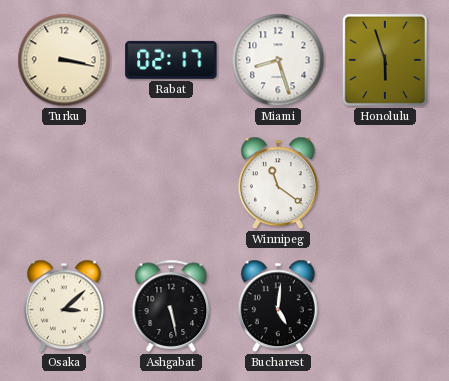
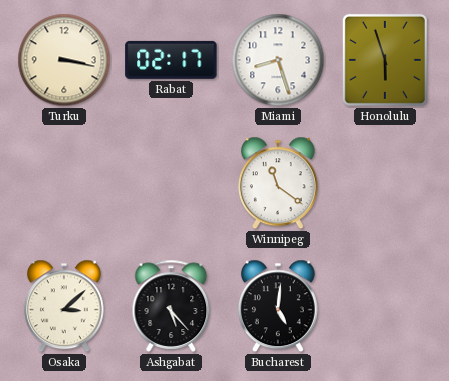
Ashgabat: 5:28 -> 5:23 (171, 306)
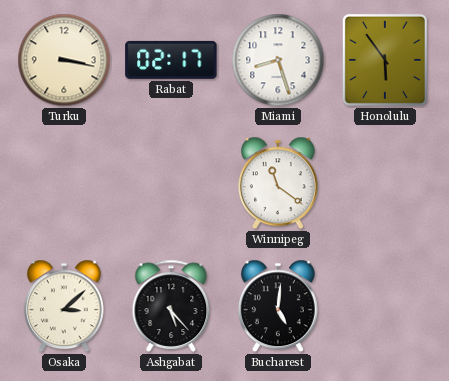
Honolulu: 5:57 -> 5:54 (385, 60)
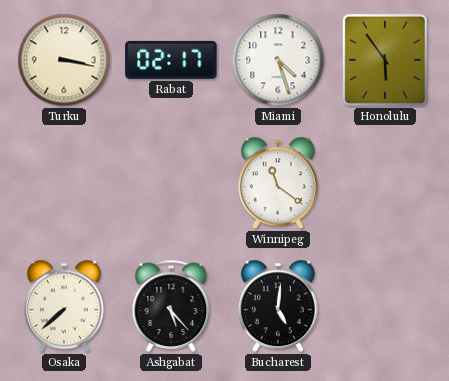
Miami: 8:27 -> 4:27 (278, 60)
Osaka: 3:08 -> 7:38 (64, 306)
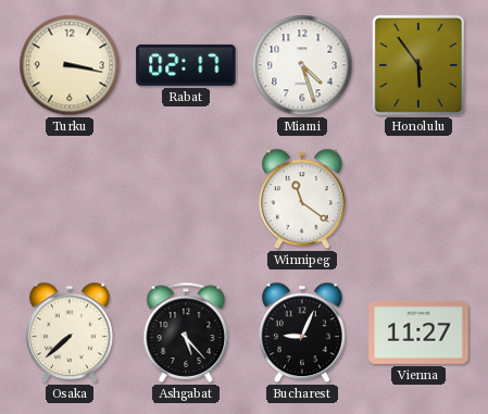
Bucharest: 5:01 -> 9:04 (302, 333)
Vienna: none -> 11:27 (418, 333)
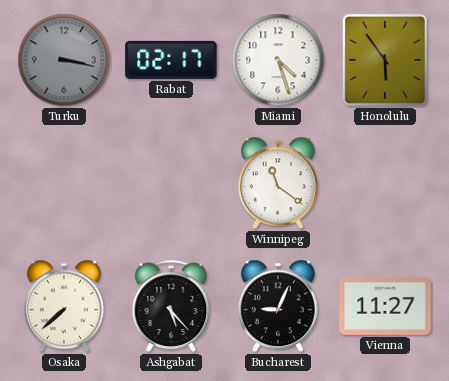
Turku dial: cream -> grey (64, 60)
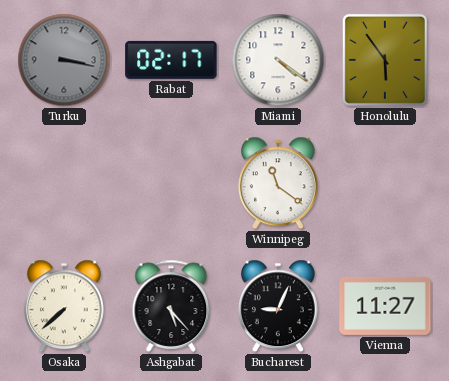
Miami: 4:27 -> 4:21 (278, 60)
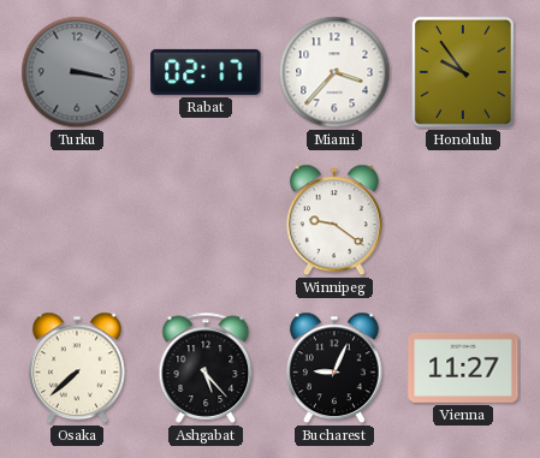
Miami: 4:21 -> 3:37 (334, 72)
Honolulu: 5:54 -> 9:54 (463, 72)
Winnipeg: 11:21 -> 9:21 (334, 220)
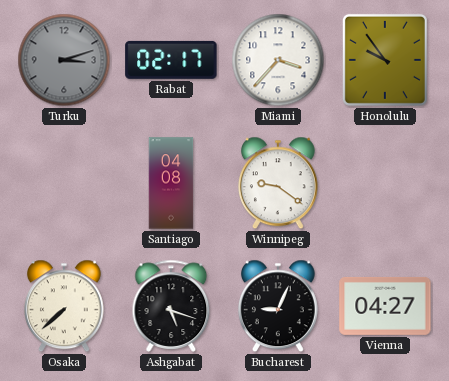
Turku: 3:17 -> 3:12 (64, 60)
Santiago: none -> 04:08 (171, 183)
Ashgabat: 5:23 -> 5:18 (171, 306)
Vienna: 11:27 -> 04:27 (385, 306)
